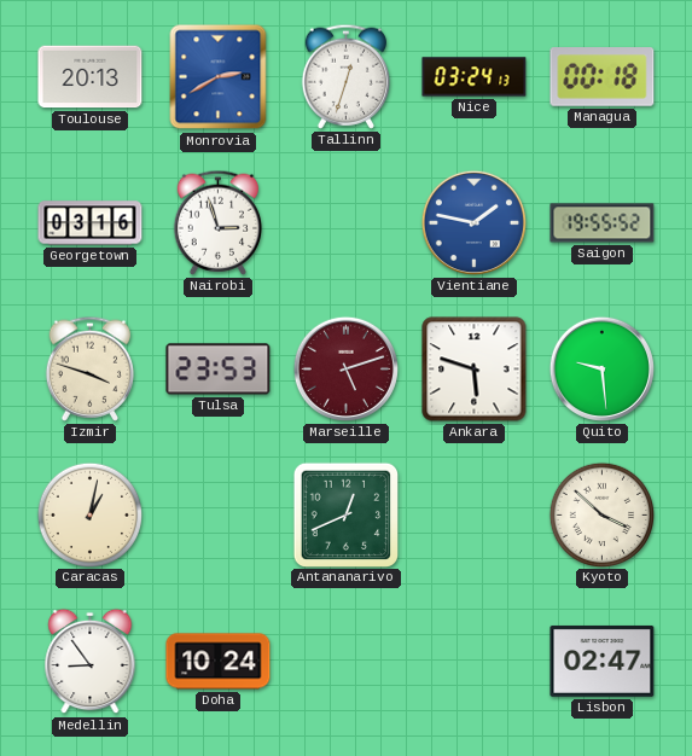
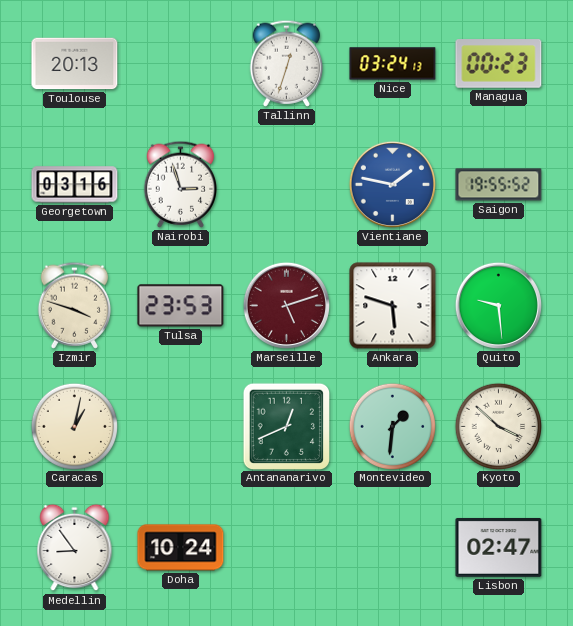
Monrovia: 2:40 -> none (219, 77)
Managua: 00:18 -> 00:23 (499, 64)
Montevideo: none -> 1:31 (392, 426)
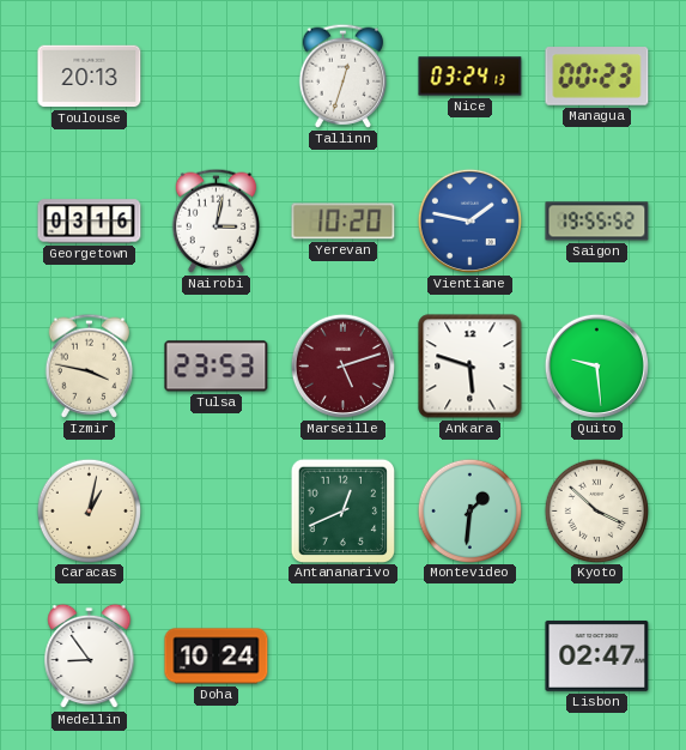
Nairobi: 2:57 -> 3:02 (217, 220)
Yerevan: none -> 10:20 (344, 222)
Izmir: 3:48 -> 3:47 (90, 365)
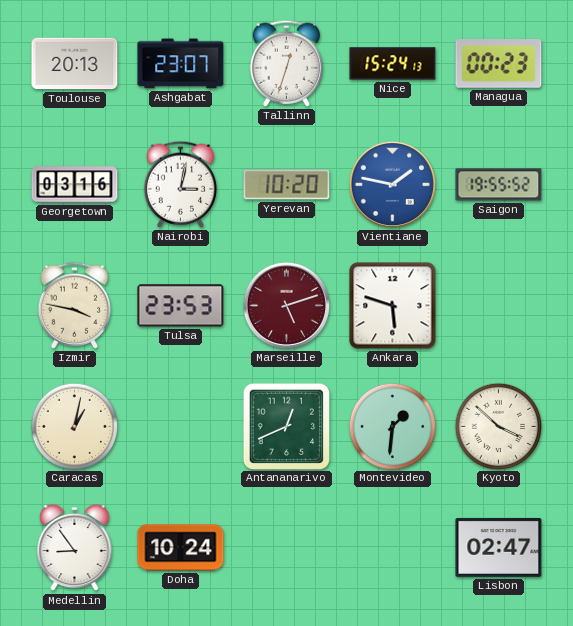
Ashgabat: none -> 23:07 (181, 64)
Nice: 03:24 -> 15:24 (393, 64)
Quito: 9:29 -> none (596, 365)
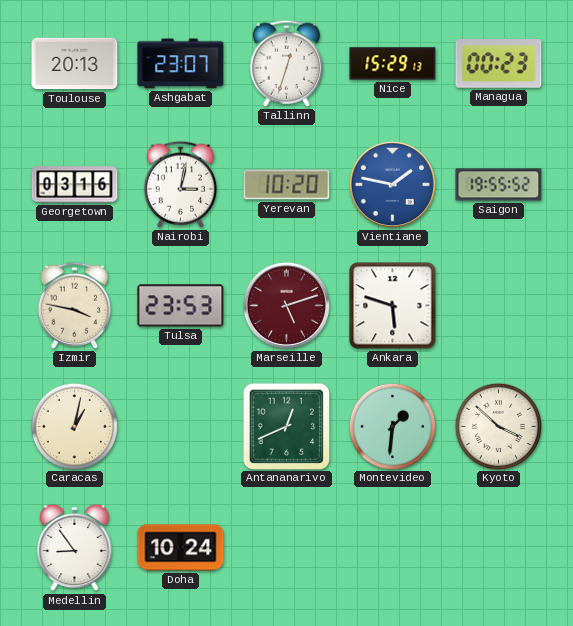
Nice: 15:24 -> 15:29 (393, 64)
Lisbon: 02:47 -> none (499, 547)
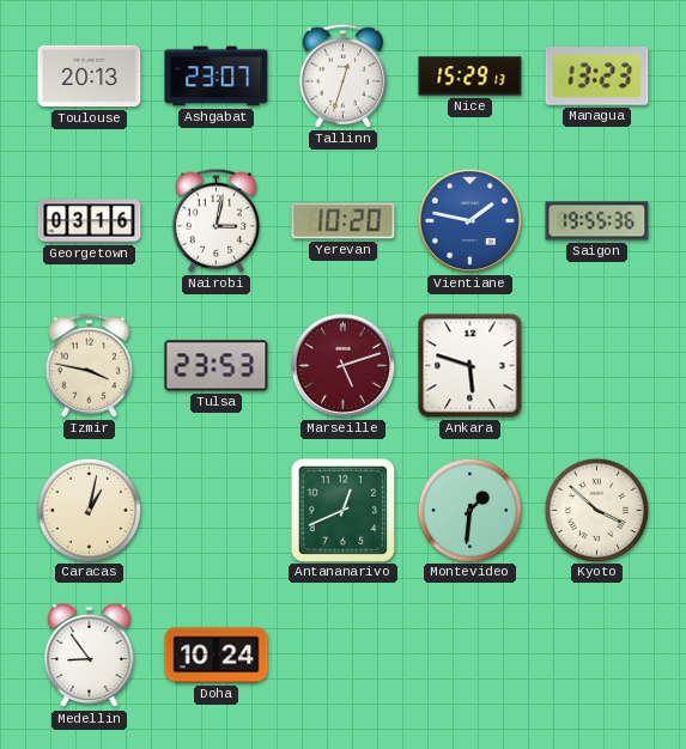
Managua: 00:23 -> 13:23 (597, 77)
Saigon: 19:55:52 -> 19:55:36 (597, 221)
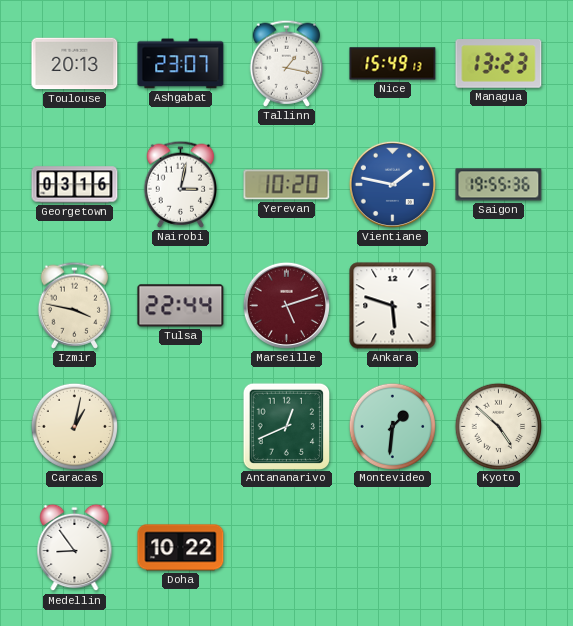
Tallinn: 12:33 -> 1:17 (287, 63)
Nice: 15:29 -> 15:49 (393, 64)
Tulsa: 23:53 -> 22:44 (181, 306)
Kyoto: 3:52 -> 4:52 (498, 426)
Doha: 10:24 -> 10:22 (181, 548)
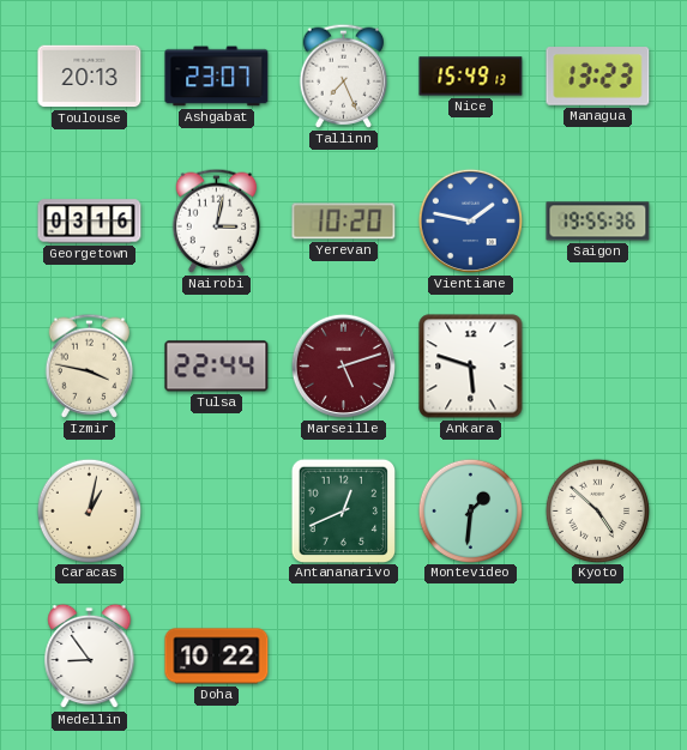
Tallinn: 1:17 -> 7:26 (344, 75)
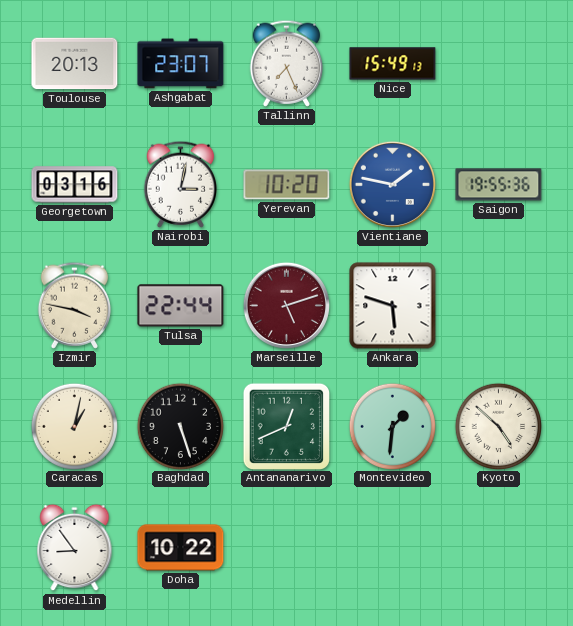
Managua: 13:23 -> none (598, 77)
Baghdad: none -> 5:27 (180, 426)
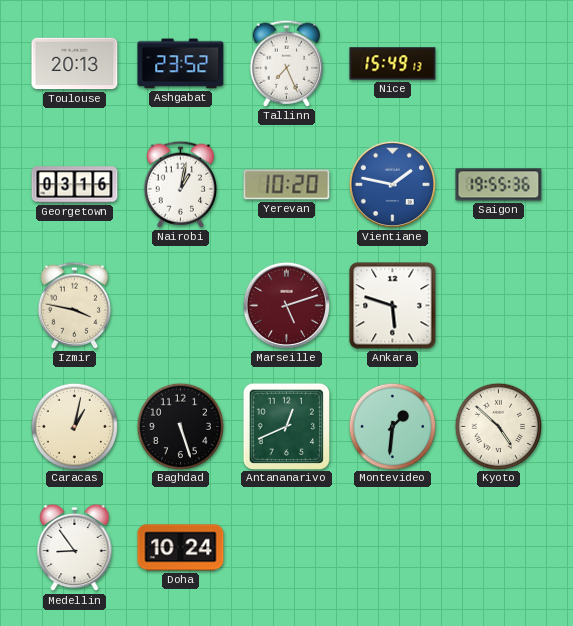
Ashgabat: 23:07 -> 23:52 (181, 64)
Nairobi: 3:02 -> 1:02 (181, 184)
Tulsa: 22:44 -> none (181, 306)
Doha: 10:22 -> 10:24 (181, 548)
